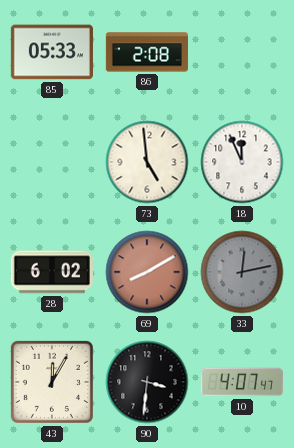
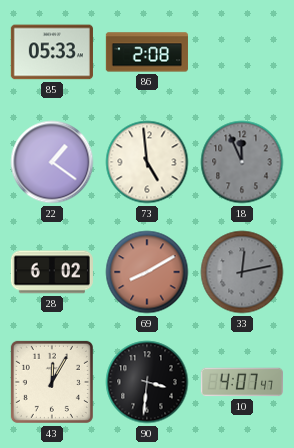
22: none -> 1:21 (52, 162)
18 dial: white -> grey (242, 162)
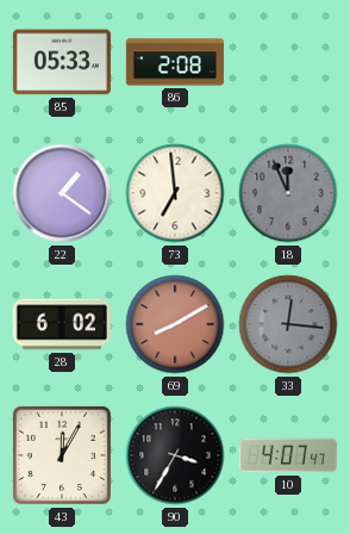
73: 4:59 -> 6:59 (175, 193)
33: 12:13 -> 12:16 (288, 324)
90: 3:31 -> 3:35 (175, 455)
